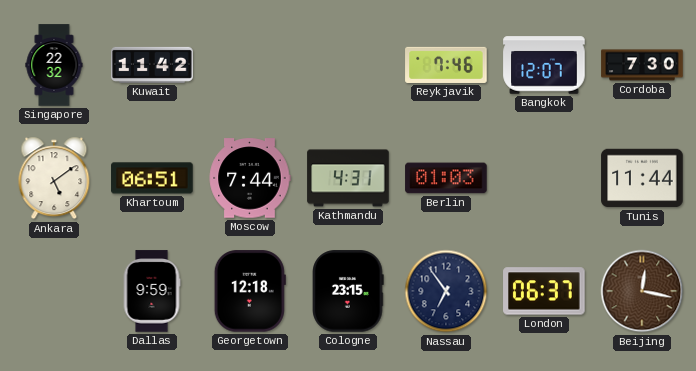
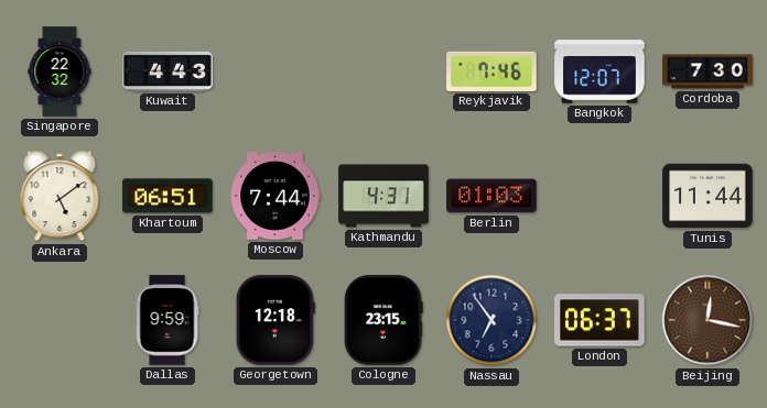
Kuwait: 11:42 -> 4:43 (168, 71)
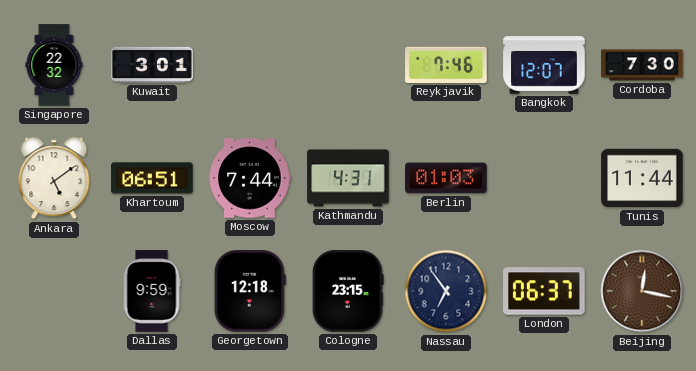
Kuwait: 4:43 -> 3:01 (152, 65)
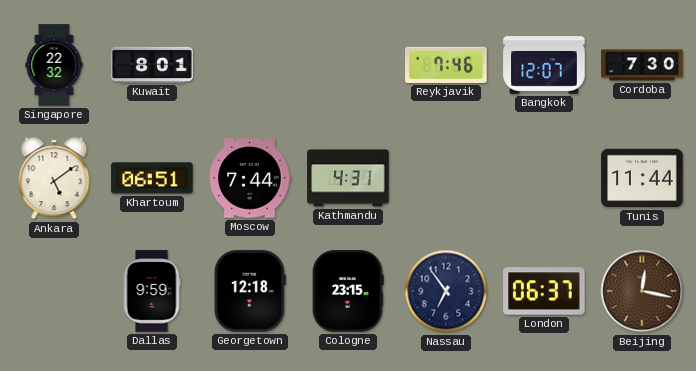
Kuwait: 3:01 -> 8:01 (152, 65)
Berlin: 01:03 -> none (446, 178)
